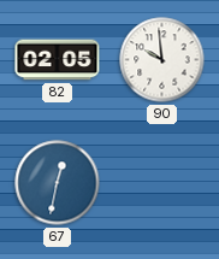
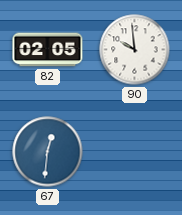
67: 12:32 -> 12:31 (48, 152)
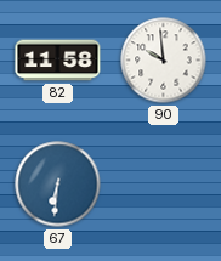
82: 02:05 -> 11:58 (58, 61)
67: 12:31 -> 6:31 (58, 185)
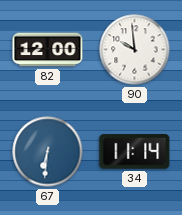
82: 11:58 -> 12:00 (48, 50)
34: none -> 11:14 (135, 152)
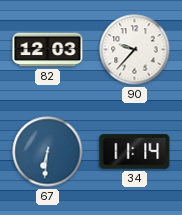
82: 12:00 -> 12:03 (48, 50)
90: 9:59 -> 9:37 (135, 50)
